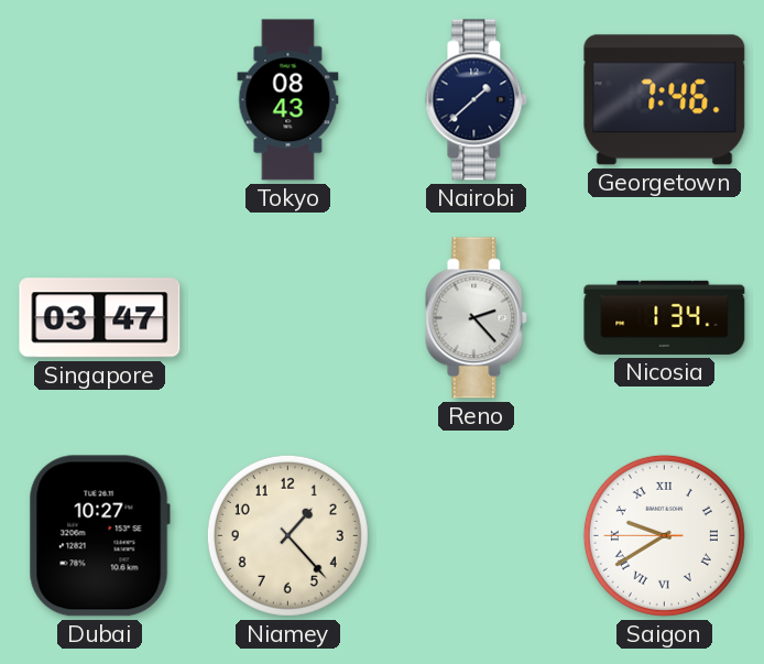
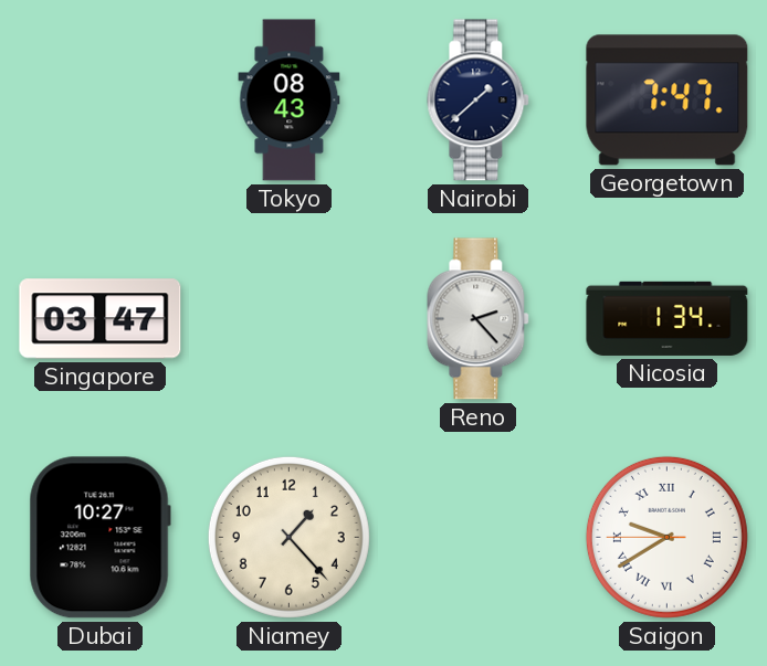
Georgetown: 7:46 -> 7:47 (668, 101)
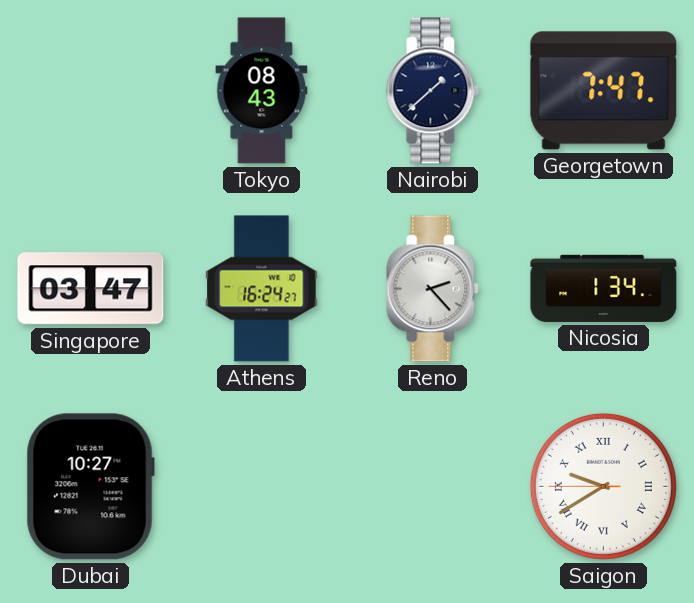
Athens: none -> 16:24 (262, 289)
Niamey: 1:23 -> none (288, 537)
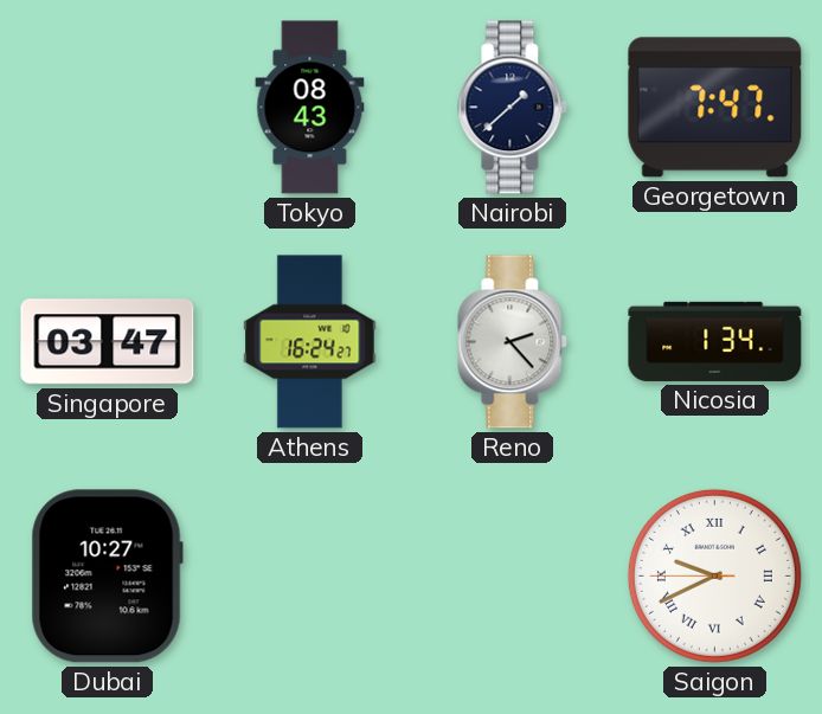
Saigon: 9:39 -> 9:40 (714, 575)
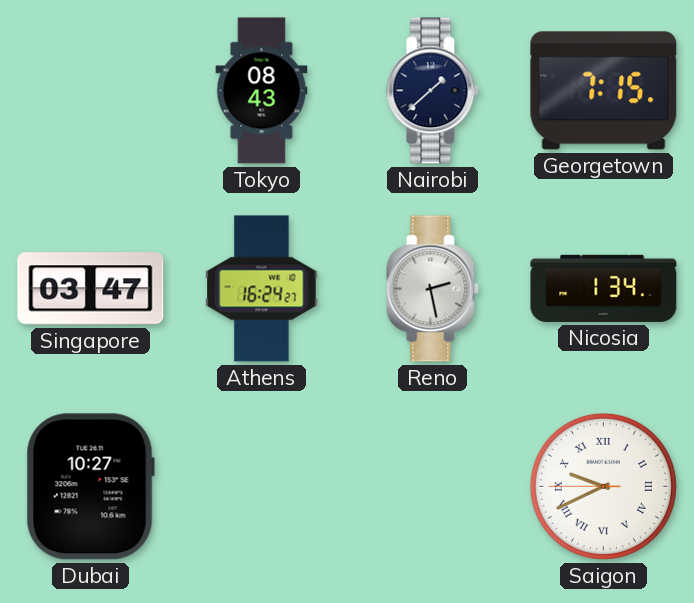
Georgetown: 7:47 -> 7:15 (604, 91)
Reno: 2:23 -> 2:28 (433, 289)
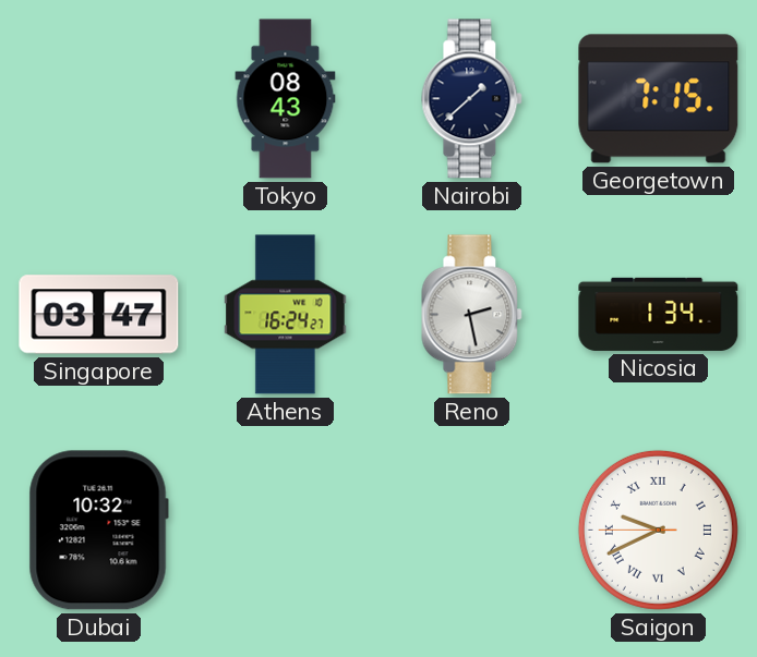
Dubai: 10:27 -> 10:32 (98, 531)
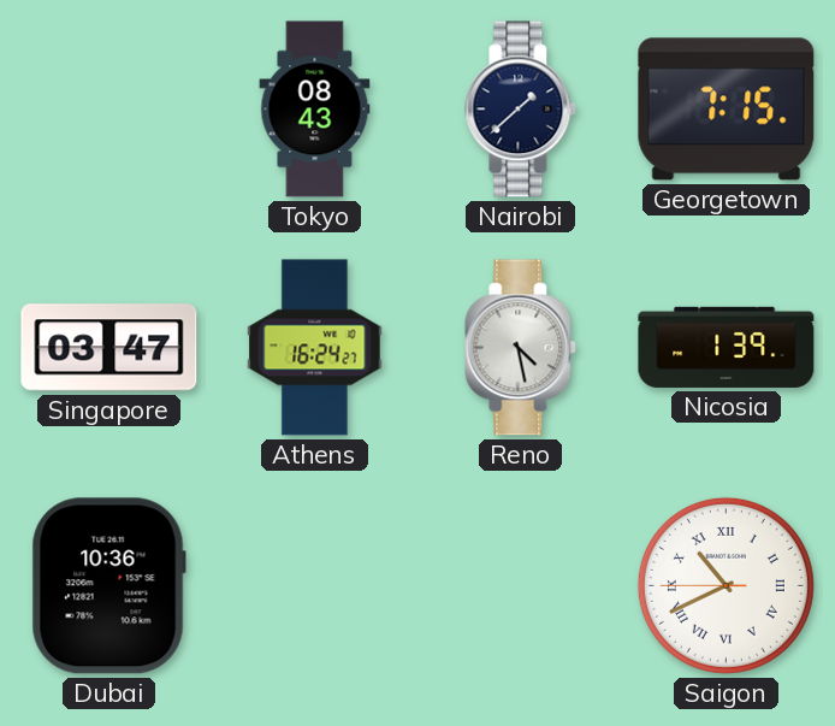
Reno: 2:28 -> 4:28 (521, 348)
Nicosia: 1:34 -> 1:39 (727, 347)
Dubai: 10:32 -> 10:36 (108, 586)
Saigon: 9:40 -> 10:40 (726, 585)
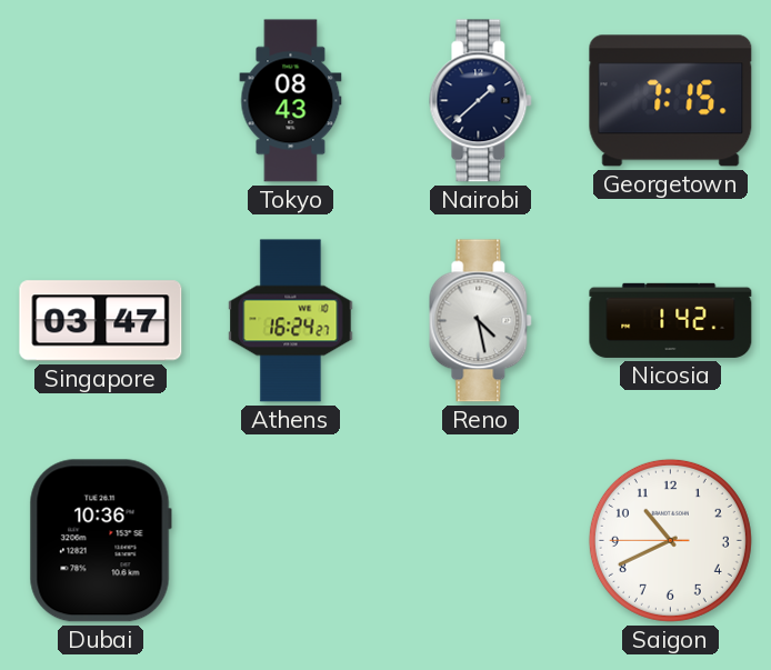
Nicosia: 1:39 -> 1:42 (671, 320)
Saigon numerals: Roman -> Arabic (670, 540)
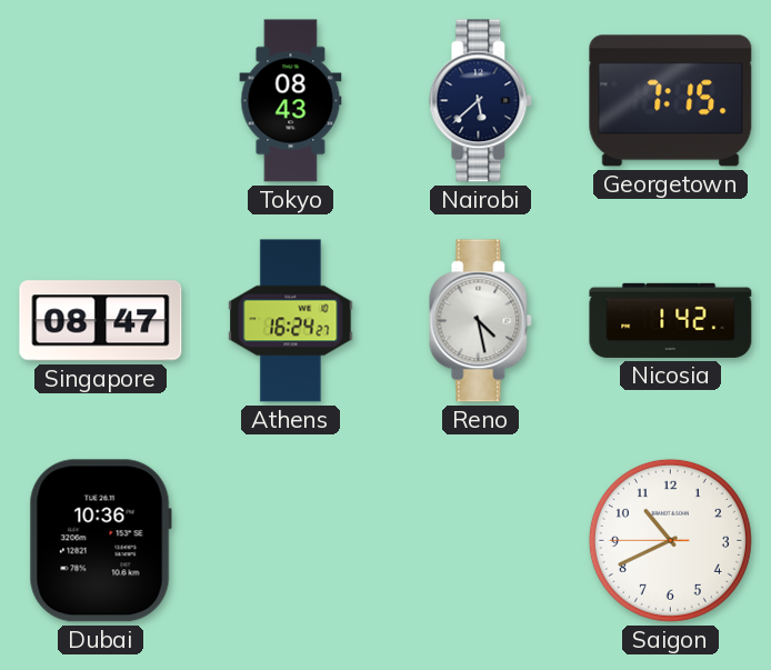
Nairobi: 1:38 -> 5:38 (481, 101)
Singapore: 03:47 -> 08:47 (101, 321)
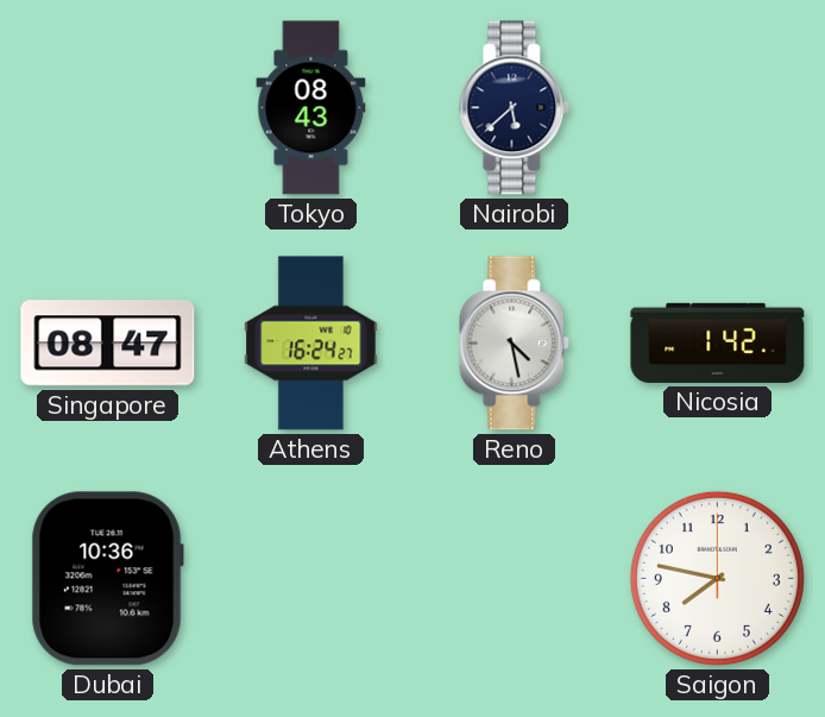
Georgetown: 7:15 -> none (671, 101)
Saigon: 10:40 -> 7:47 (717, 578)
